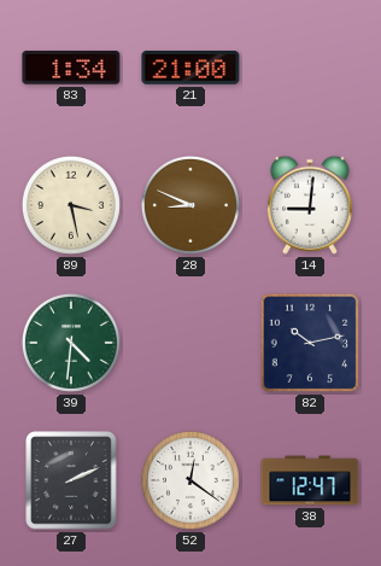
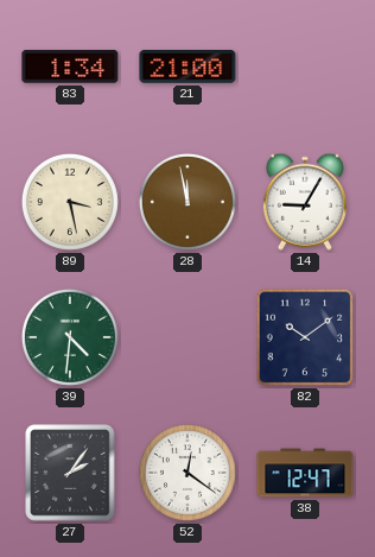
28: 8:49 -> 11:58 (188, 202)
14: 9:01 -> 9:05 (305, 202)
82: 10:13 -> 10:09 (305, 337)
27: 2:11 -> 2:06 (70, 473)
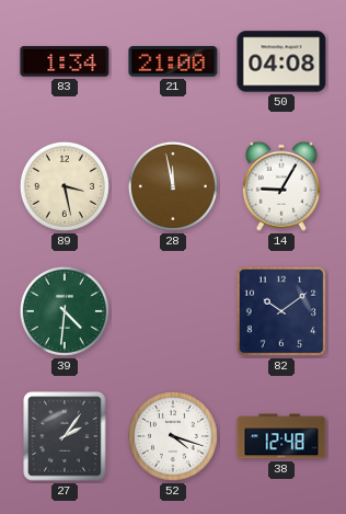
50: none -> 04:08 (281, 61)
52: 12:21 -> 4:18 (173, 436)
38: 12:47 -> 12:48 (281, 436)
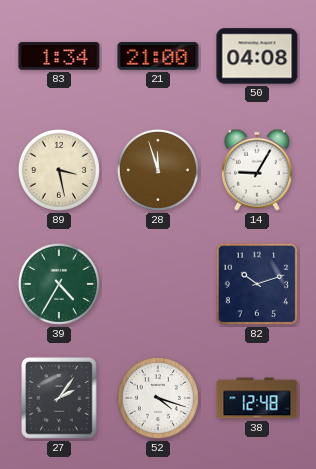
28: 11:58 -> 11:57 (158, 170)
39: 4:31 -> 4:35 (59, 284)
82: 10:09 -> 10:12 (257, 284)
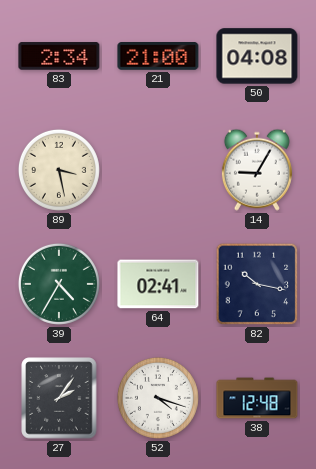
83: 1:34 -> 2:34 (59, 56)
28: 11:57 -> none (158, 170)
64: none -> 02:41 (158, 284)
82: 10:12 -> 10:17 (257, 284)
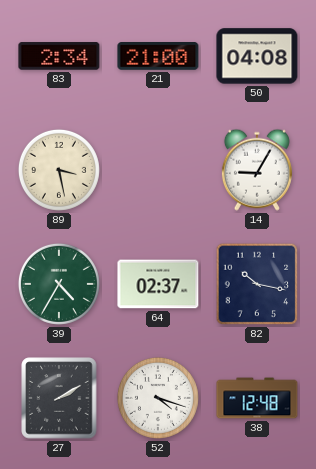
64: 02:41 -> 02:37 (158, 284)
27: 2:06 -> 2:10 (59, 398)
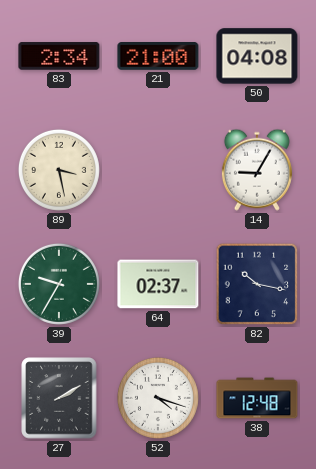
39: 4:35 -> 9:35 (59, 284)
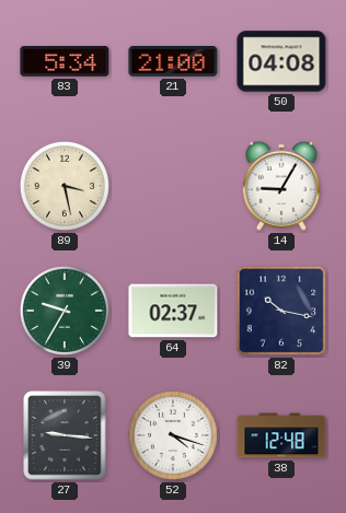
83: 2:34 -> 5:34 (65, 61)
27: 2:10 -> 9:16 (65, 435)
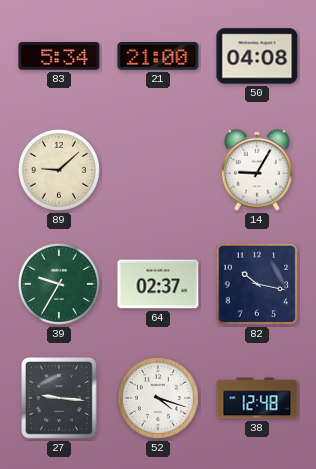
89: 3:28 -> 9:08 (59, 170)
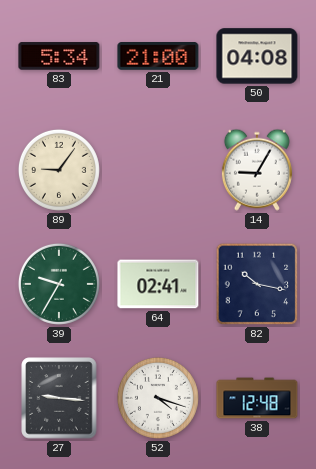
89: 9:08 -> 9:06 (59, 170)
64: 02:37 -> 02:41 (158, 284)
